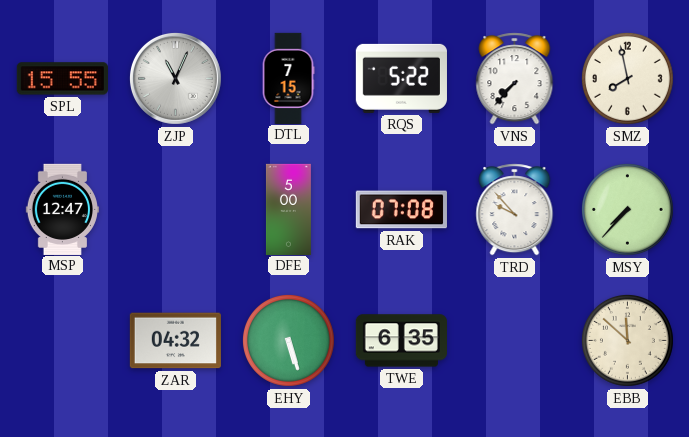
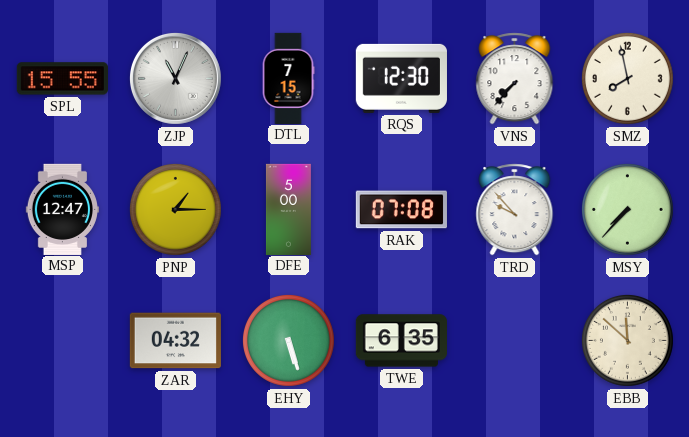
RQS: 5:22 -> 12:30 (401, 78)
PNP: none -> 1:15 (176, 210)
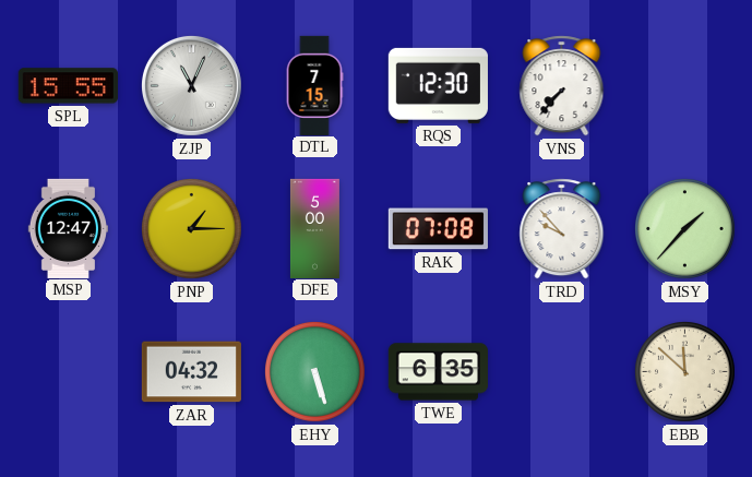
SMZ: 7:58 -> none (628, 79)
MSY: 7:37 -> 1:37 (685, 229)
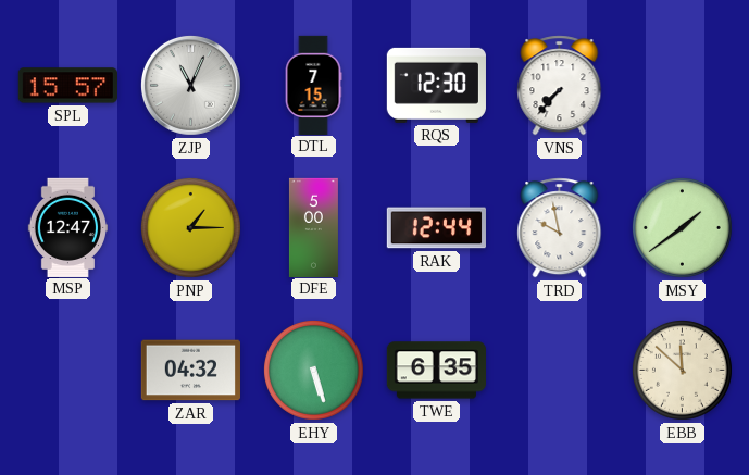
SPL: 15:55 -> 15:57 (67, 86)
RAK: 07:08 -> 12:44 (436, 228)
TRD: 9:53 -> 9:58 (560, 228)
MSY: 1:37 -> 1:39 (683, 228)
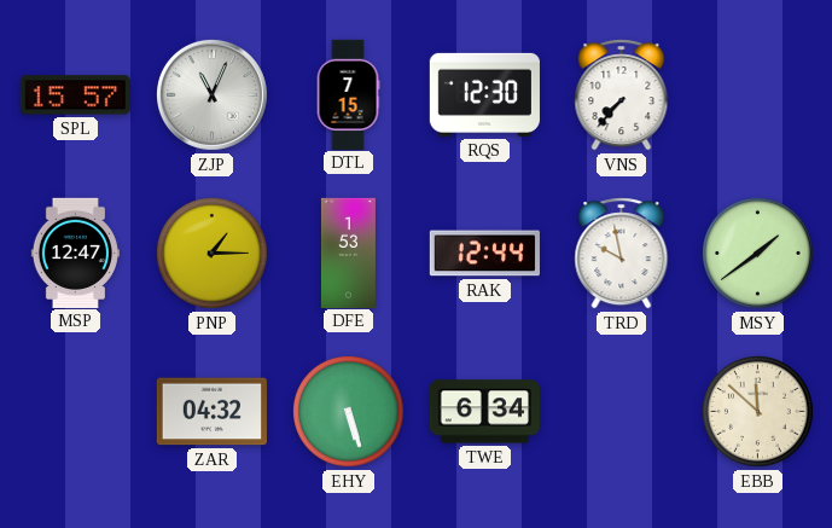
DFE: 5:00 -> 1:53 (348, 253)
TWE: 6:35 -> 6:34 (484, 412)
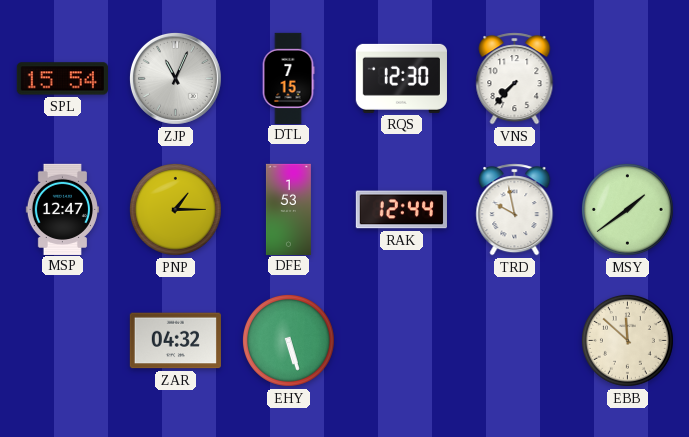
SPL: 15:57 -> 15:54 (62, 79)
TWE: 6:34 -> none (484, 412)
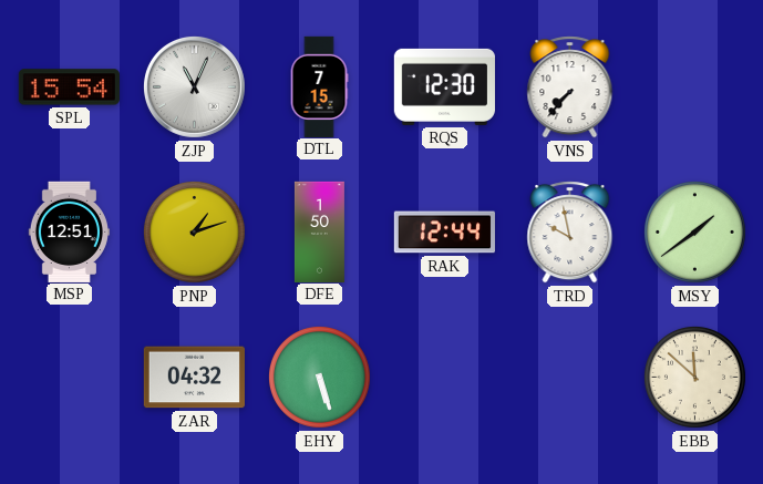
MSP: 12:47 -> 12:51 (69, 231)
PNP: 1:15 -> 1:12 (195, 233)
DFE: 1:53 -> 1:50 (319, 231)
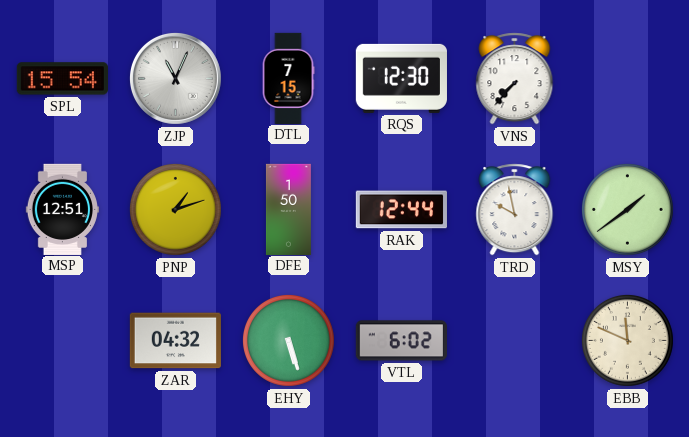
VTL: none -> 6:02 (401, 341)
EBB: 11:52 -> 11:49 (628, 341)
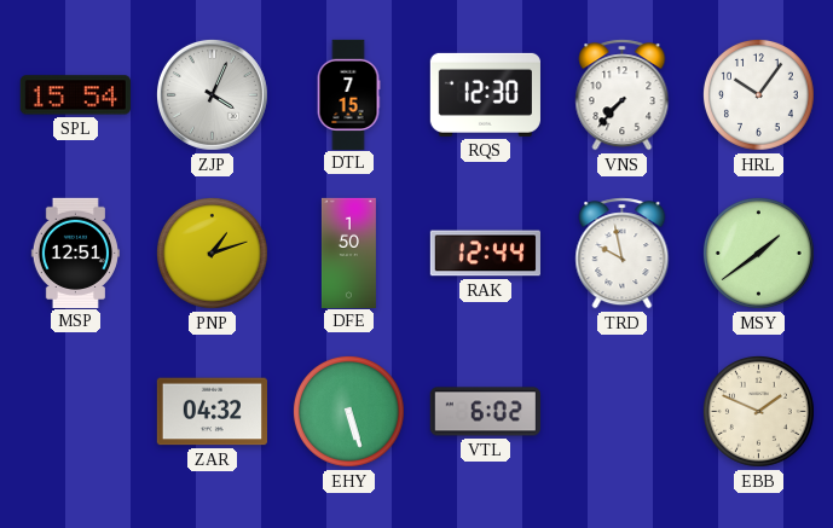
ZJP: 11:04 -> 4:04 (212, 94)
HRL: none -> 10:06 (759, 95)
EBB: 11:49 -> 1:49 (759, 412)
